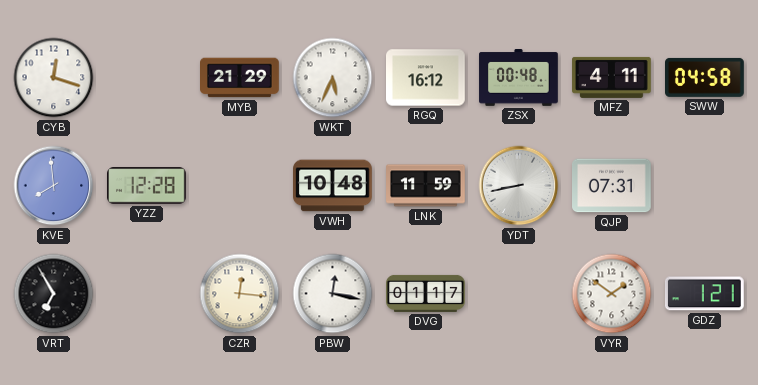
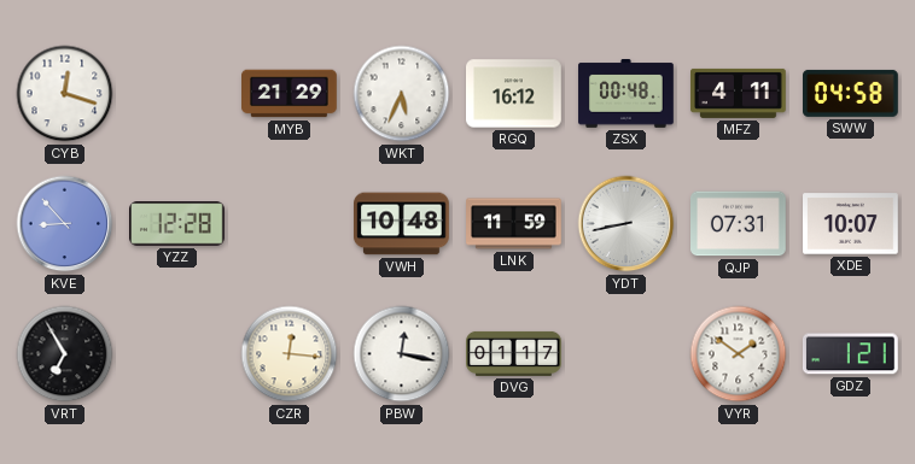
KVE: 7:59 -> 8:53 (65, 224)
XDE: none -> 10:07 (851, 224)
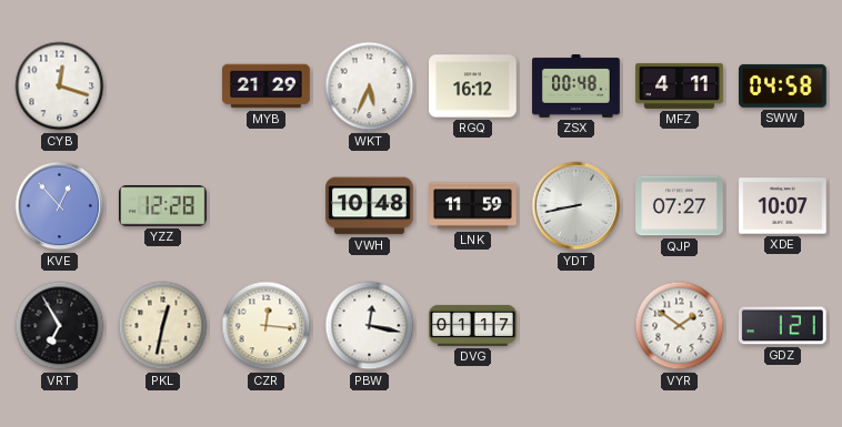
KVE: 8:53 -> 12:53 (60, 206)
QJP: 07:31 -> 07:27 (680, 206)
PKL: none -> 12:32 (163, 326)
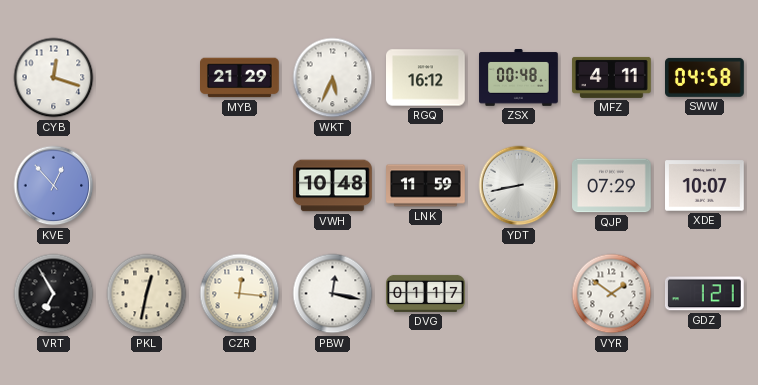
YZZ: 12:28 -> none (163, 206)
QJP: 07:27 -> 07:29 (612, 186)
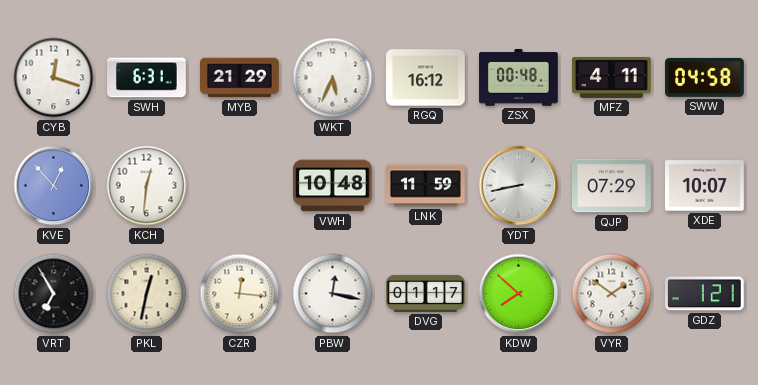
SWH: none -> 6:31 (147, 78)
KCH: none -> 12:31 (147, 186)
KDW: none -> 7:52 (519, 294)
